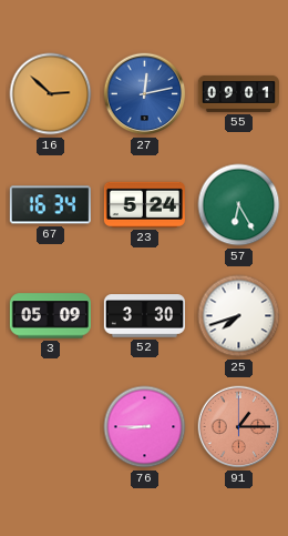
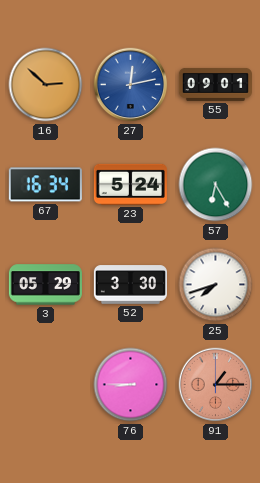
3: 05:09 -> 05:29 (45, 285)
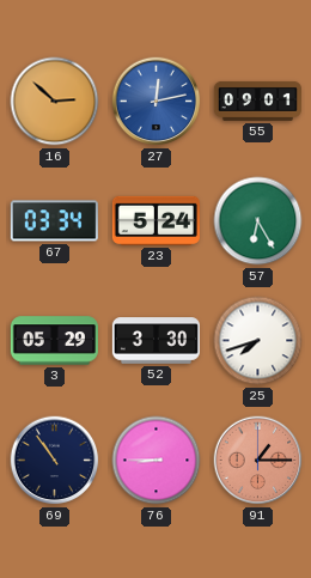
67: 16:34 -> 03:34 (54, 221)
69: none -> 10:54 (55, 461)
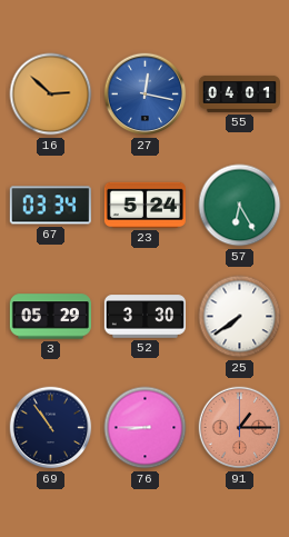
27: 12:13 -> 12:17 (146, 95)
55: 09:01 -> 04:01 (239, 93)
25: 7:42 -> 7:39 (240, 317)
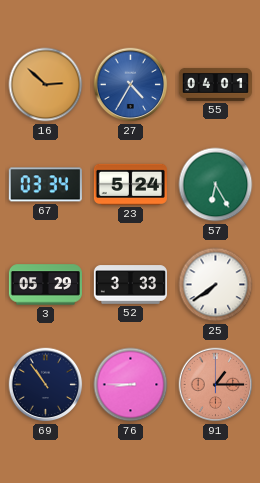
27: 12:17 -> 4:35 (131, 85)
52: 3:30 -> 3:33 (130, 285)
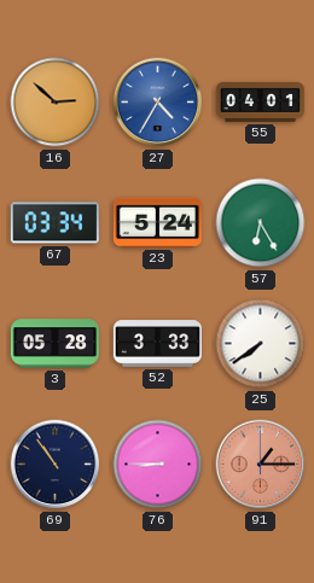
3: 05:29 -> 05:28 (54, 344)
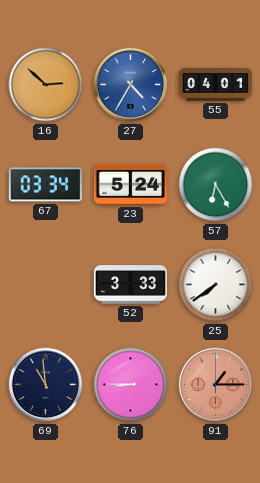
3: 05:28 -> none (54, 344)
69: 10:54 -> 10:59 (46, 385)
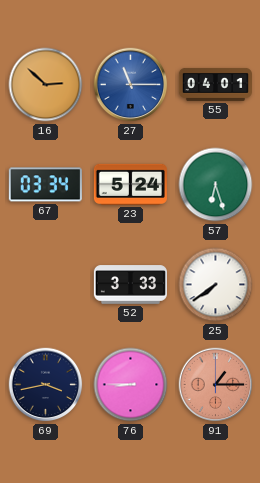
27: 4:35 -> 11:15 (131, 85)
57: 6:25 -> 6:27 (216, 185)
69: 10:59 -> 3:43 (46, 385)
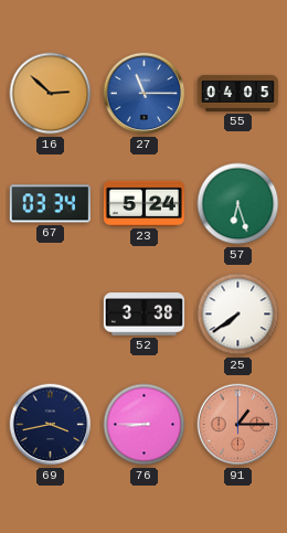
55: 04:01 -> 04:05 (237, 93)
52: 3:33 -> 3:38 (143, 315)
